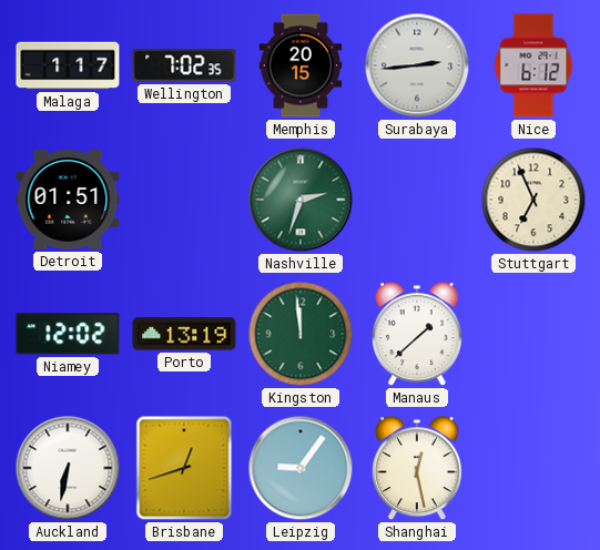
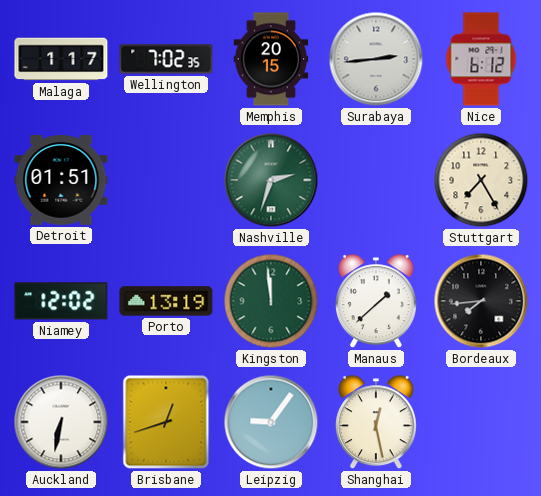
Stuttgart: 6:56 -> 7:25 (481, 180)
Bordeaux: none -> 7:44 (481, 301)
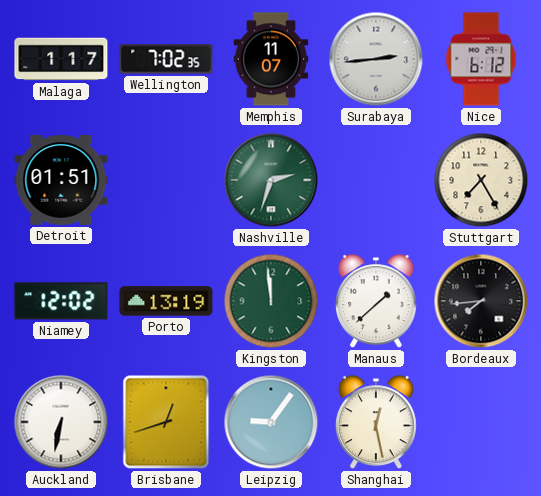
Memphis: 20:15 -> 11:07 (271, 59)
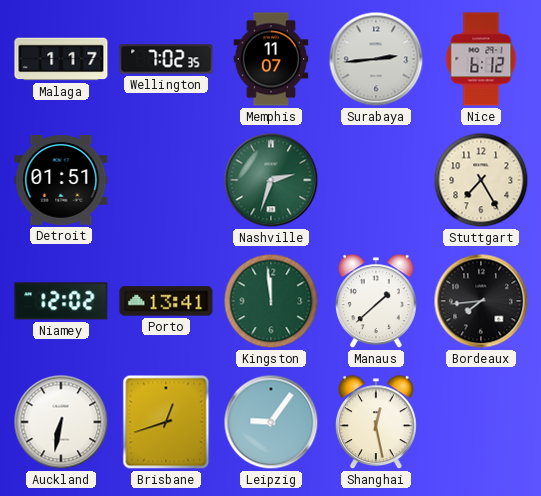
Porto: 13:19 -> 13:41 (166, 301)
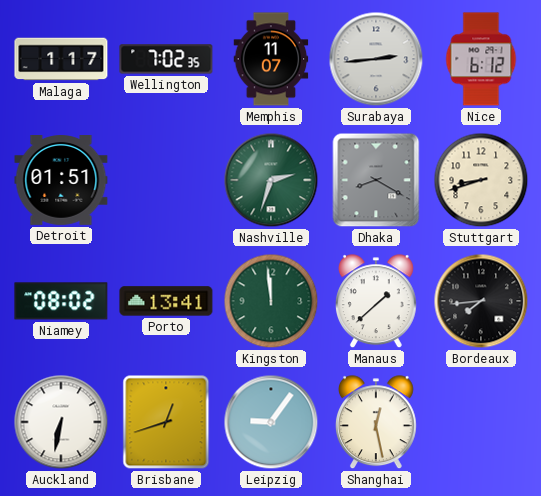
Dhaka: none -> 8:20 (376, 180)
Stuttgart: 7:25 -> 8:42 (481, 180)
Niamey: 12:02 -> 08:02 (61, 301)
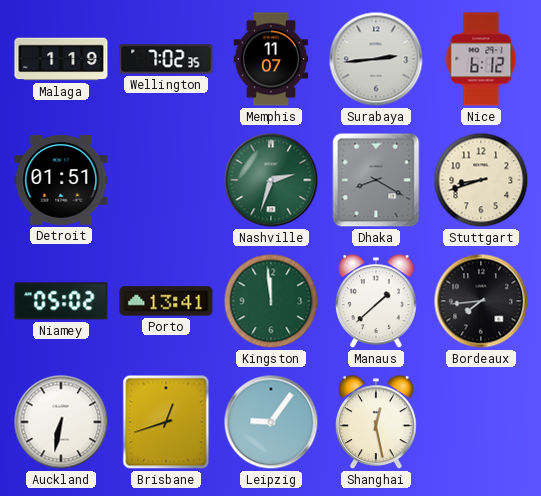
Malaga: 1:17 -> 1:19 (61, 59)
Niamey: 08:02 -> 05:02 (61, 301)
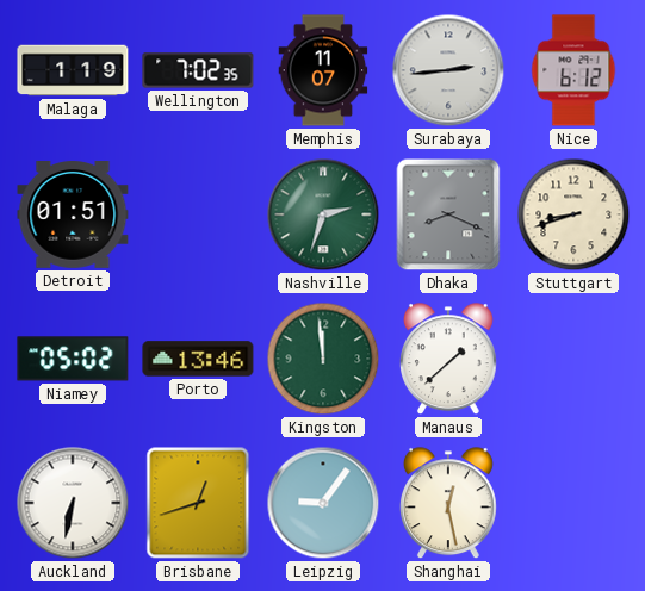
Dhaka: 8:20 -> 8:19 (448, 214)
Porto: 13:41 -> 13:46 (198, 359)
Bordeaux: 7:44 -> none (481, 301)
